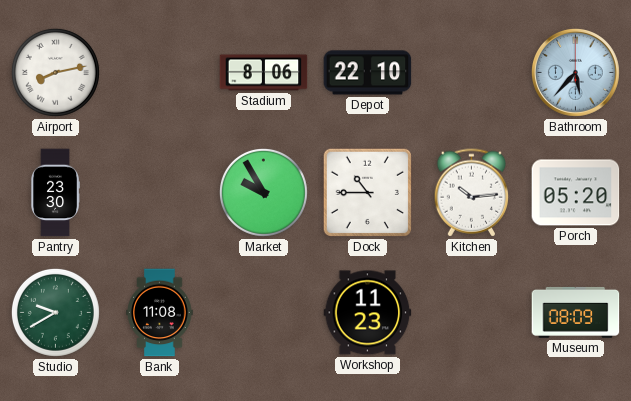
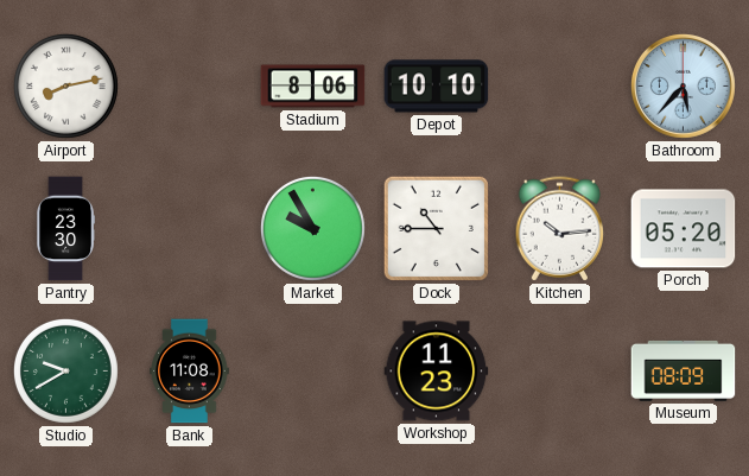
Depot: 22:10 -> 10:10 (437, 87)
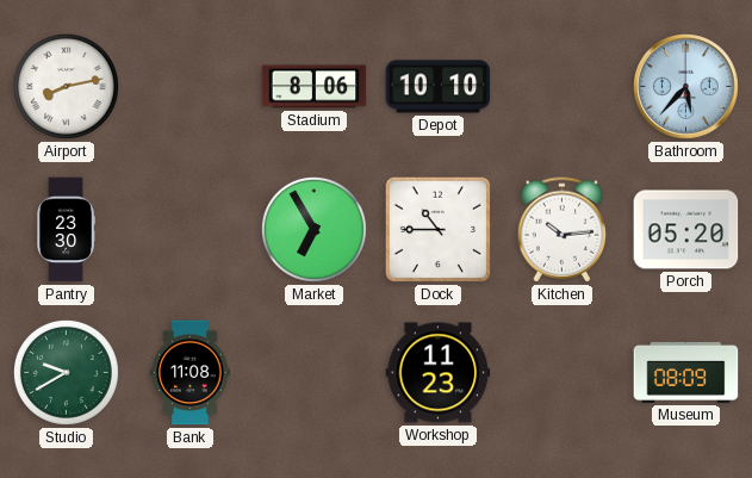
Market: 9:55 -> 6:55 (313, 229)
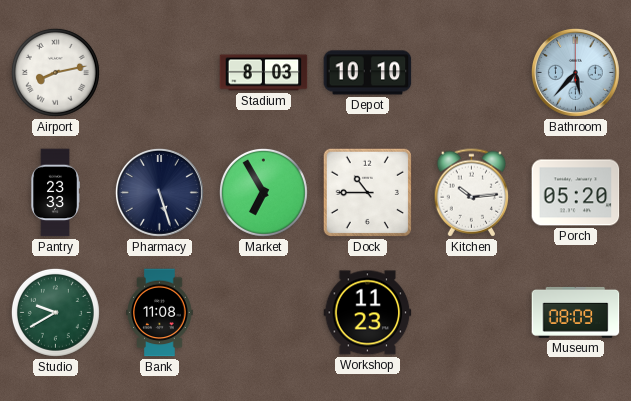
Stadium: 8:06 -> 8:03 (264, 73)
Pantry: 23:30 -> 23:33 (55, 193)
Pharmacy: none -> 5:27 (159, 192)
